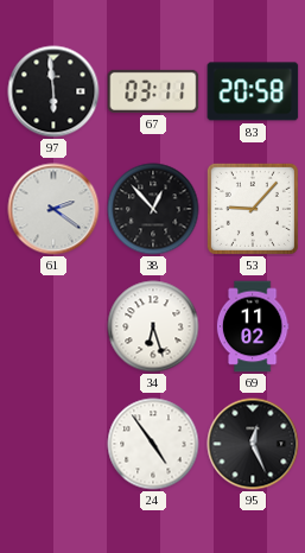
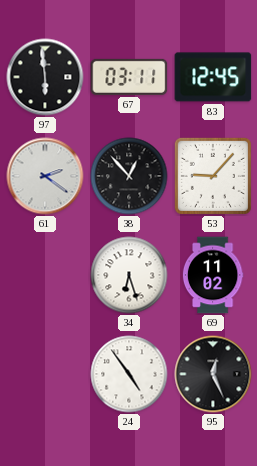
83: 20:58 -> 12:45 (213, 77)
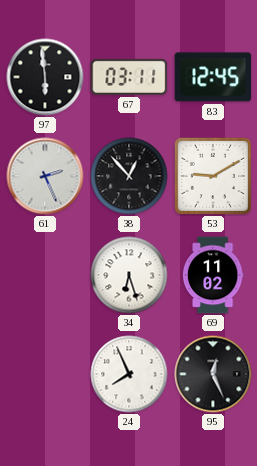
61: 2:21 -> 2:26 (45, 176)
53: 9:07 -> 9:10 (213, 176)
24: 4:54 -> 7:56 (129, 374)
